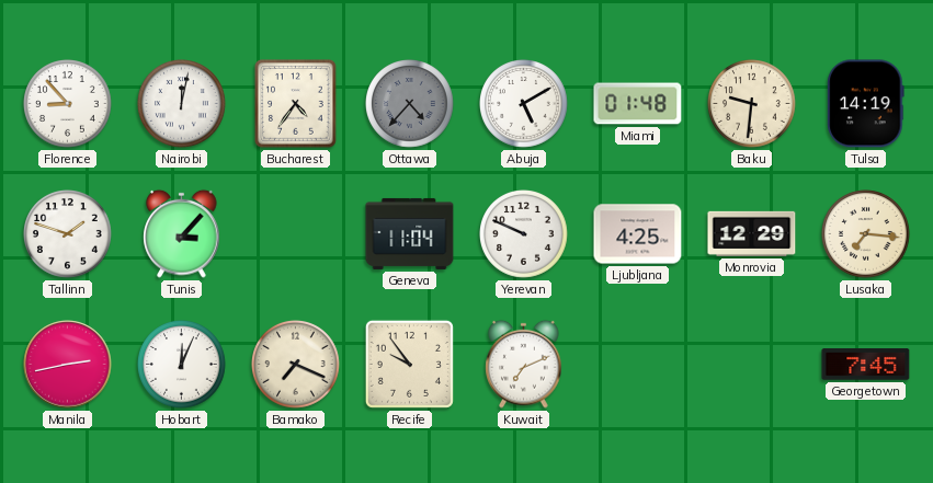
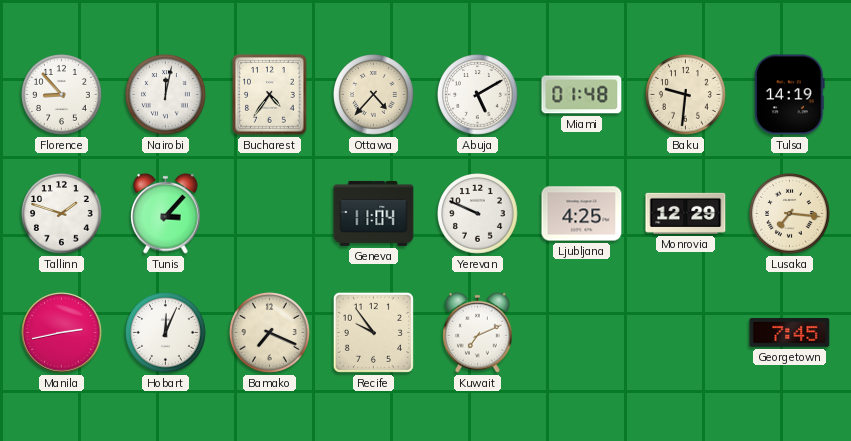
Ottawa dial: grey -> cream (374, 95)
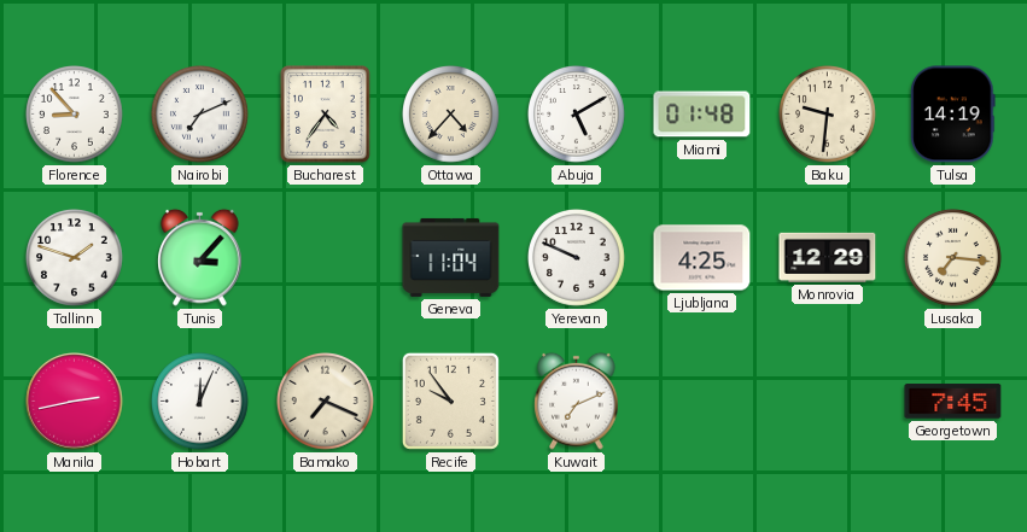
Nairobi: 12:02 -> 7:11 (200, 115)
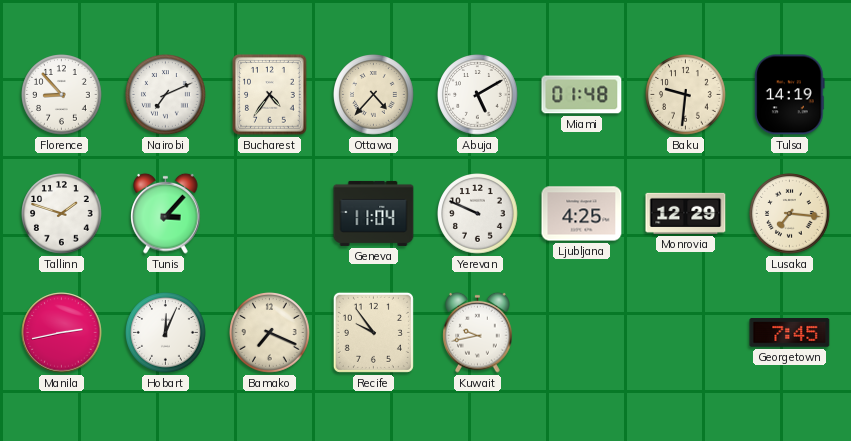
Kuwait: 7:11 -> 9:43 (478, 332)
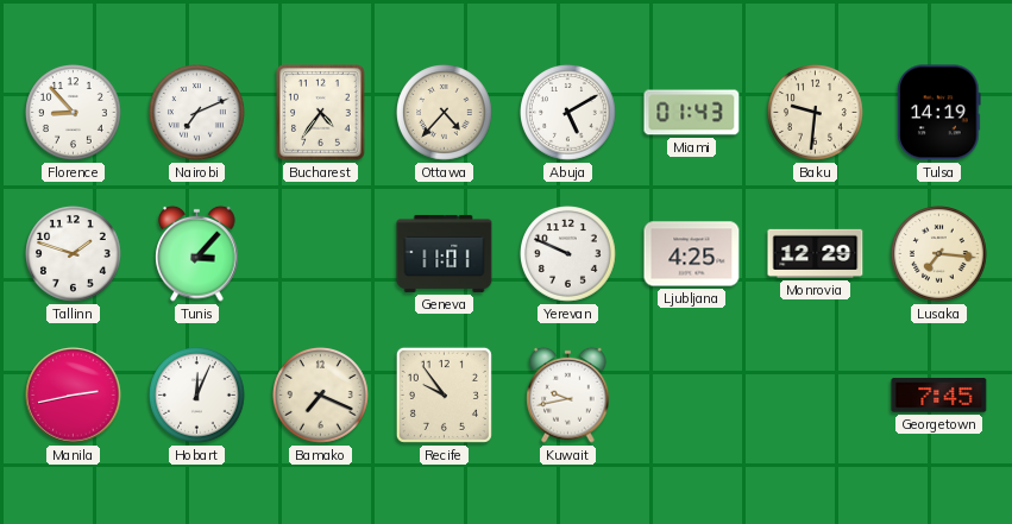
Miami: 01:48 -> 01:43 (692, 113)
Geneva: 11:04 -> 11:01 (445, 253)
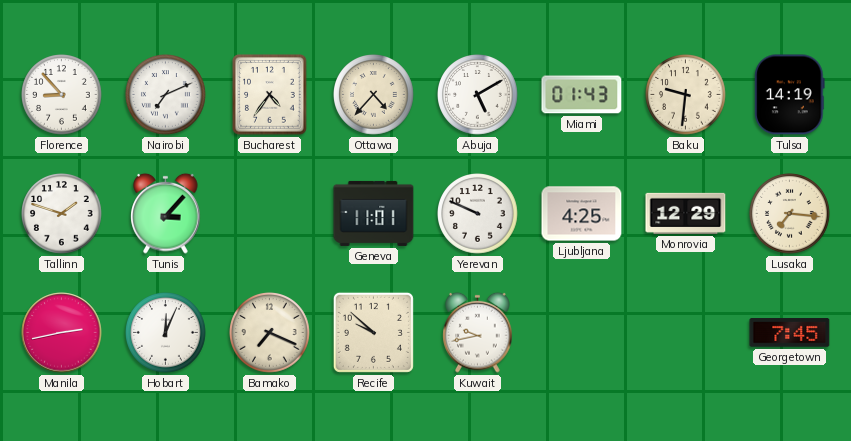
Recife: 9:54 -> 9:52 (373, 332)
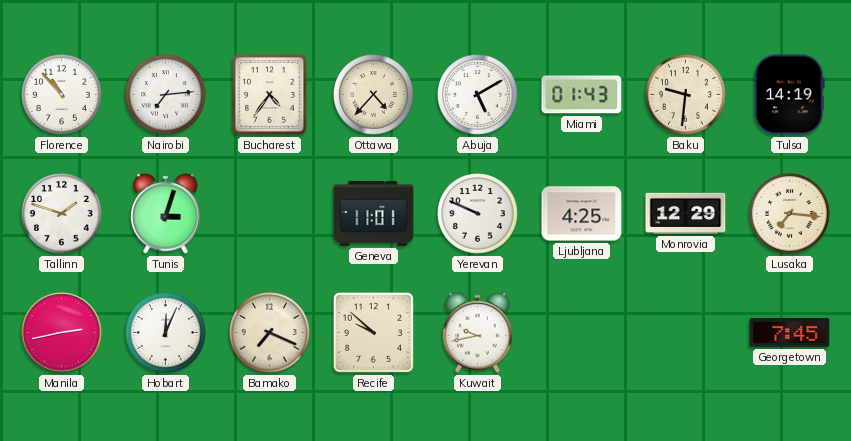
Florence: 8:53 -> 10:53 (62, 95)
Nairobi: 7:11 -> 7:14 (166, 95)
Tunis: 3:07 -> 3:03 (166, 213)
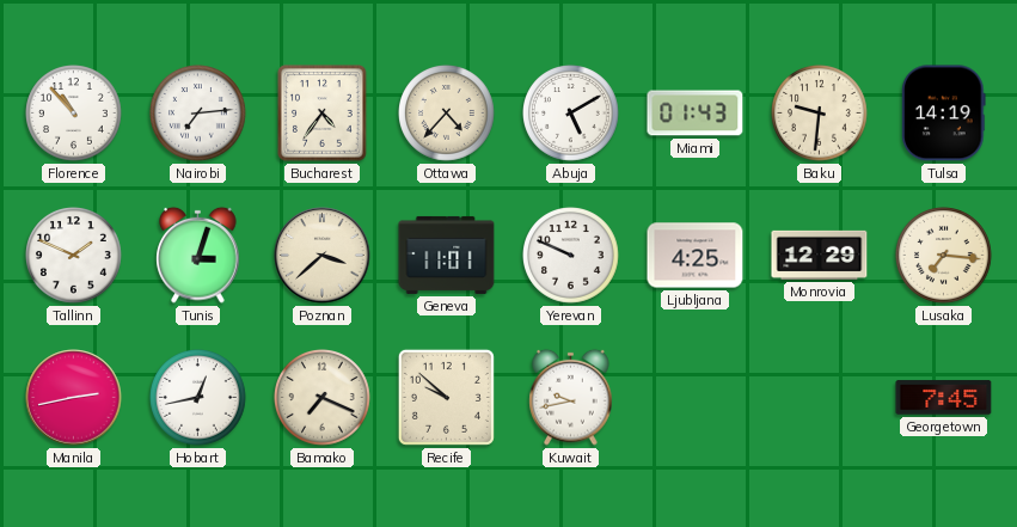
Tallinn: 1:48 -> 1:49 (74, 256)
Poznan: none -> 3:38 (323, 256)
Hobart: 12:04 -> 12:43 (198, 398)
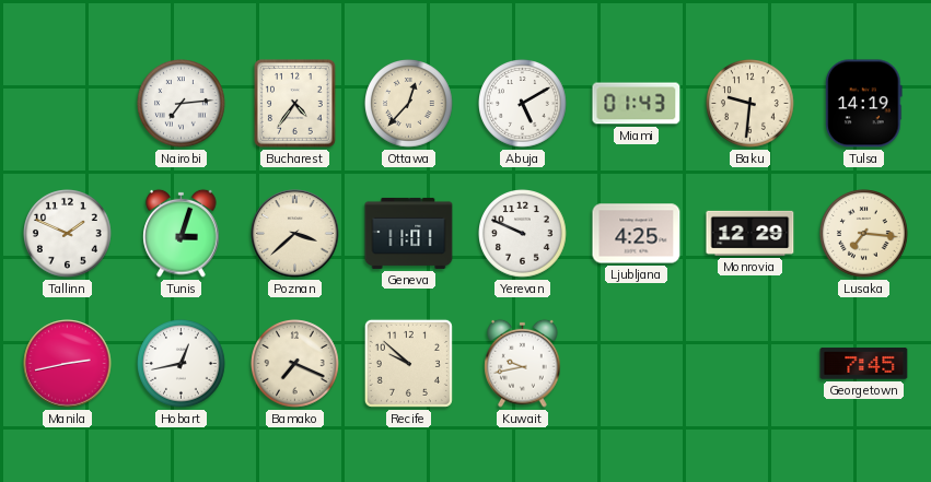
Florence: 10:53 -> none (74, 114)
Ottawa: 4:37 -> 12:37 (409, 104)
